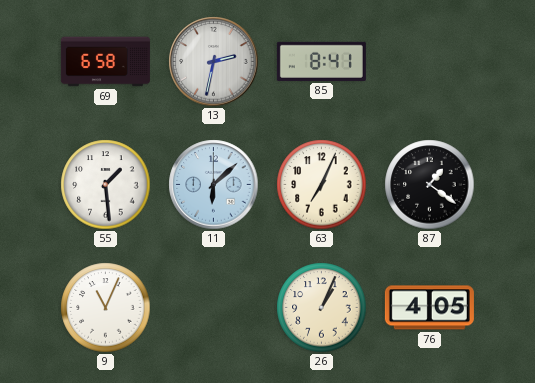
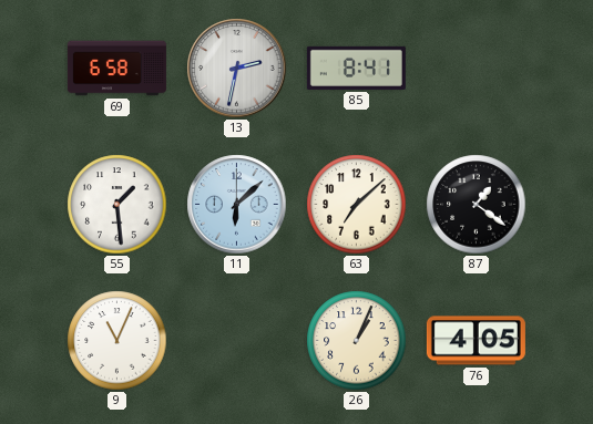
63: 7:04 -> 7:08 (357, 205)
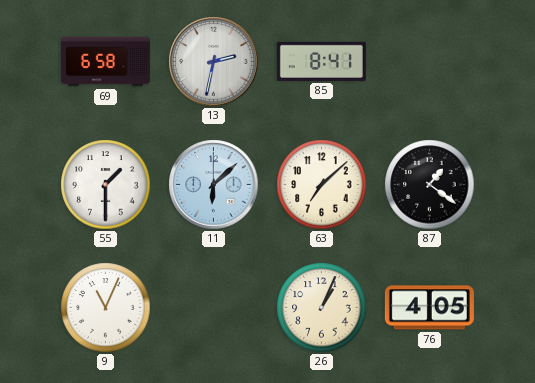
55: 1:29 -> 1:30 (106, 185)
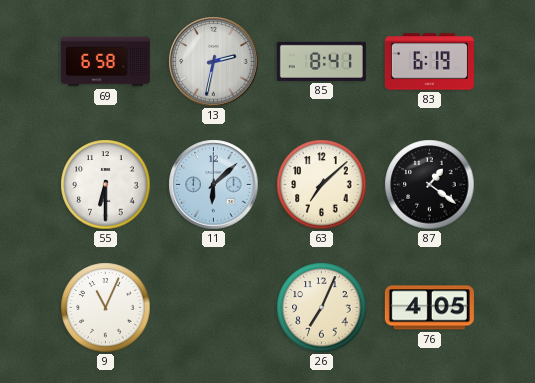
83: none -> 6:19 (429, 62)
55: 1:30 -> 6:30 (106, 185)
26: 1:04 -> 7:04 (322, 308)
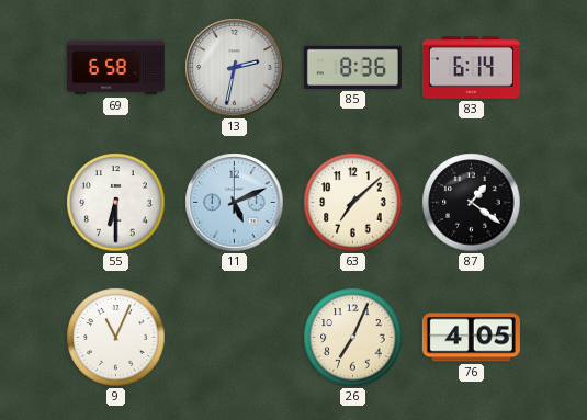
85: 8:41 -> 8:36 (352, 67)
83: 6:19 -> 6:14 (471, 68)
11: 6:08 -> 5:11 (235, 203)
